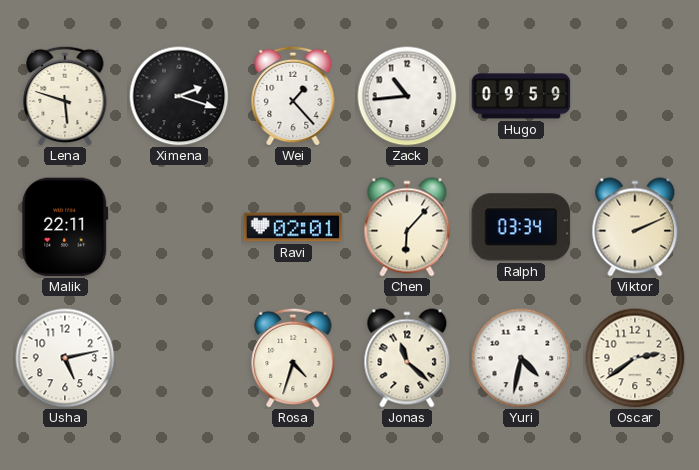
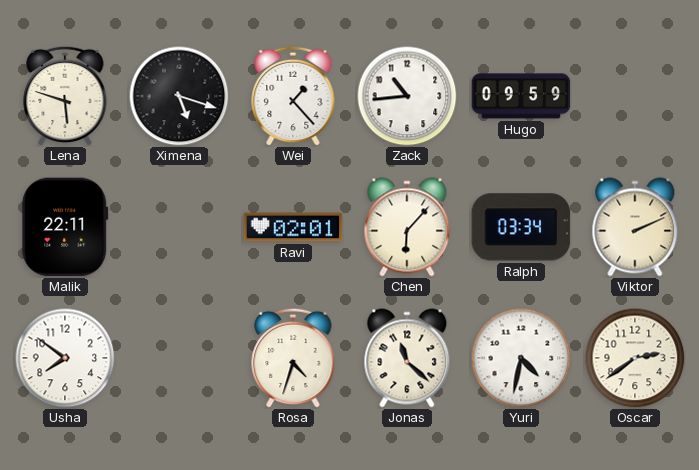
Ximena: 2:18 -> 5:18 (179, 96)
Usha: 5:13 -> 7:51 (65, 358)
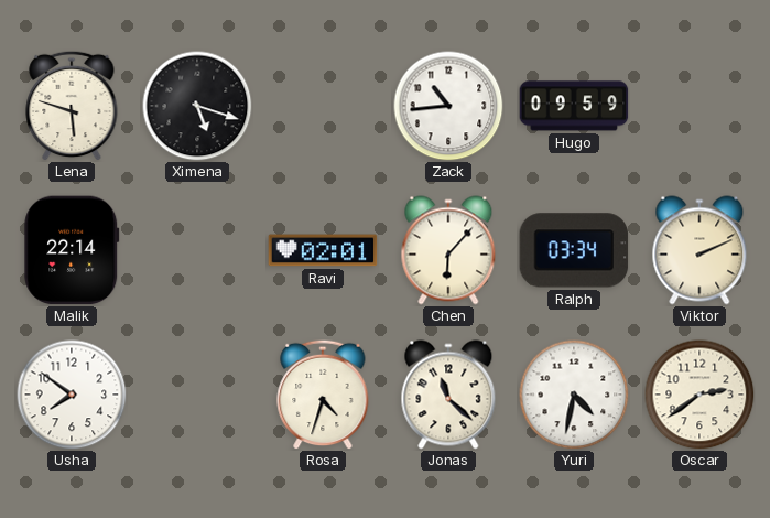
Wei: 1:23 -> none (293, 96)
Malik: 22:11 -> 22:14 (72, 250)
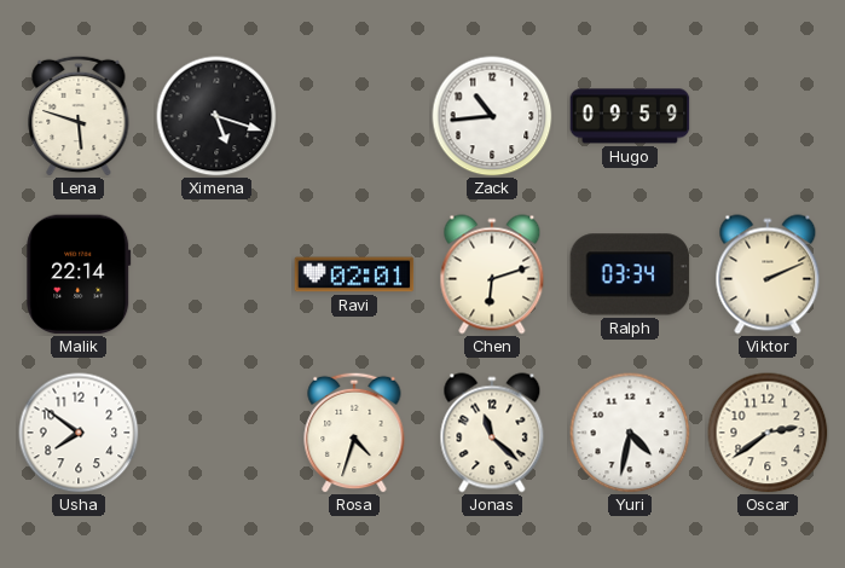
Chen: 6:07 -> 6:12 (492, 274)
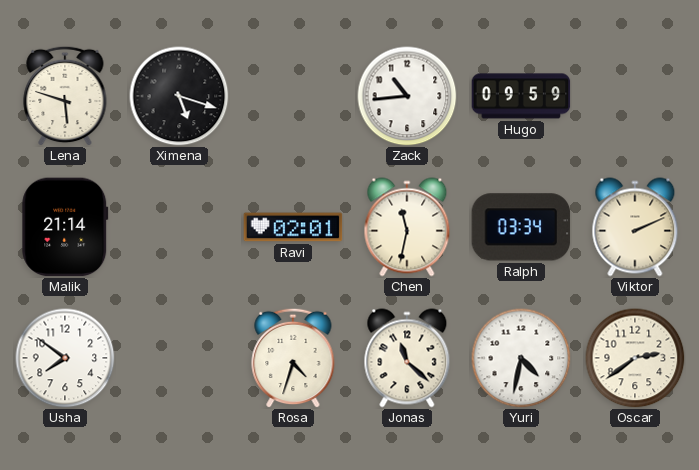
Malik: 22:14 -> 21:14 (65, 227)
Chen: 6:12 -> 11:32 (407, 227)
